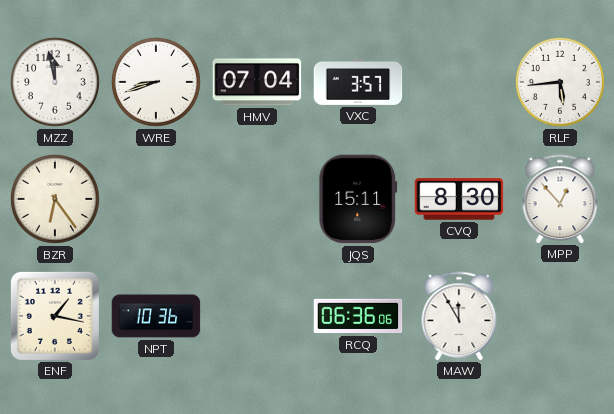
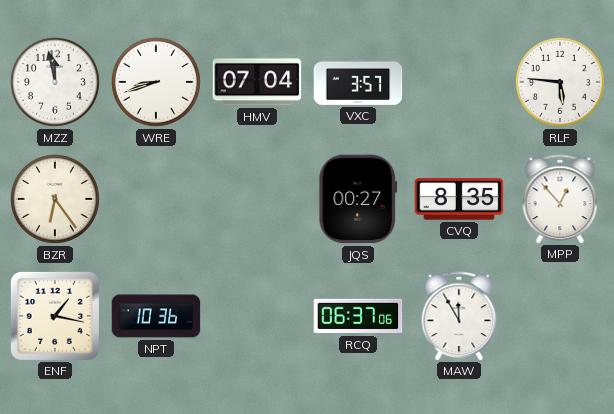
RLF: 5:44 -> 5:46 (560, 82)
JQS: 15:11 -> 00:27 (358, 199)
CVQ: 8:30 -> 8:35 (459, 199)
RCQ: 06:36 -> 06:37 (358, 316)
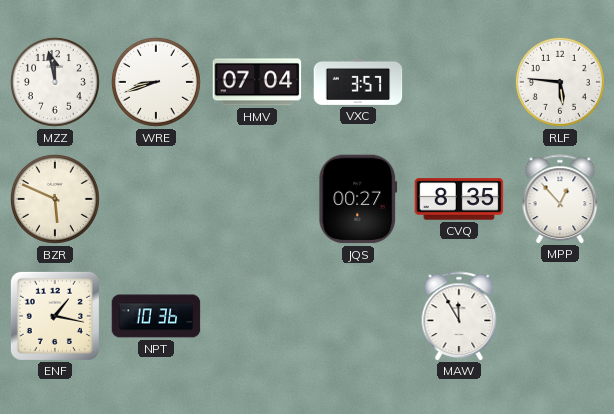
BZR: 6:24 -> 5:49 (55, 199)
RCQ: 06:37 -> none (358, 316)
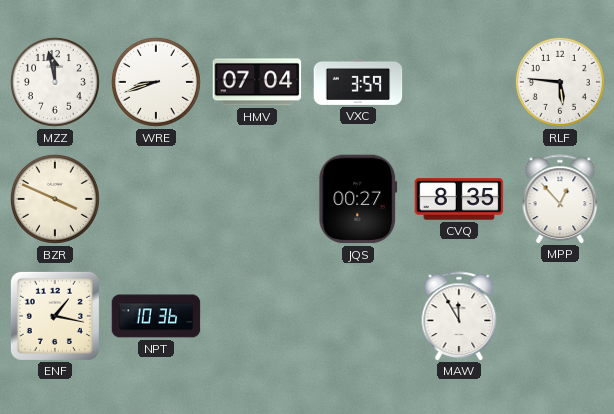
VXC: 3:57 -> 3:59 (358, 82)
BZR: 5:49 -> 3:49 (55, 199)
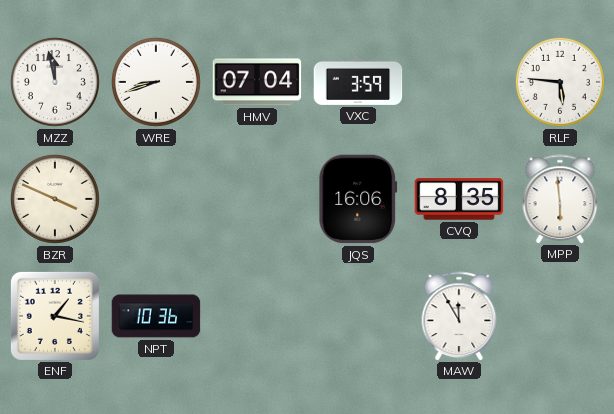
JQS: 00:27 -> 16:06 (358, 199)
MPP: 12:53 -> 5:59 (560, 199)
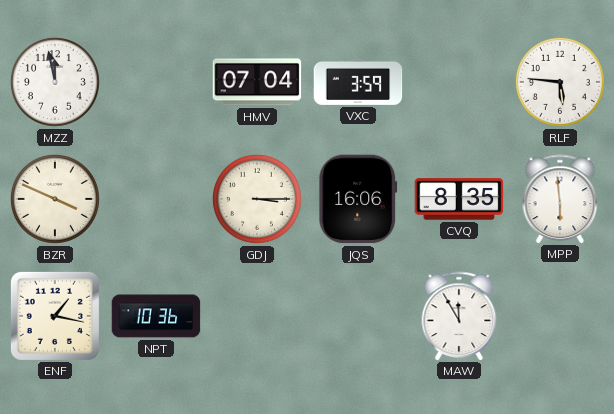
WRE: 8:42 -> none (156, 82)
GDJ: none -> 3:15 (257, 199)
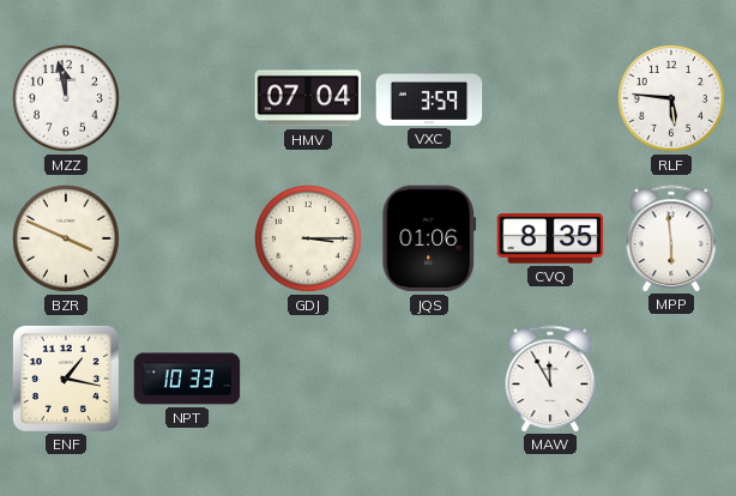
JQS: 16:06 -> 01:06 (429, 238)
NPT: 10:36 -> 10:33 (187, 379)
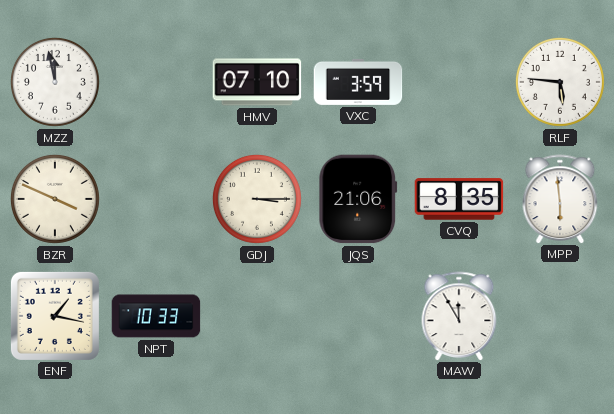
HMV: 07:04 -> 07:10 (257, 82)
JQS: 01:06 -> 21:06 (358, 199)
